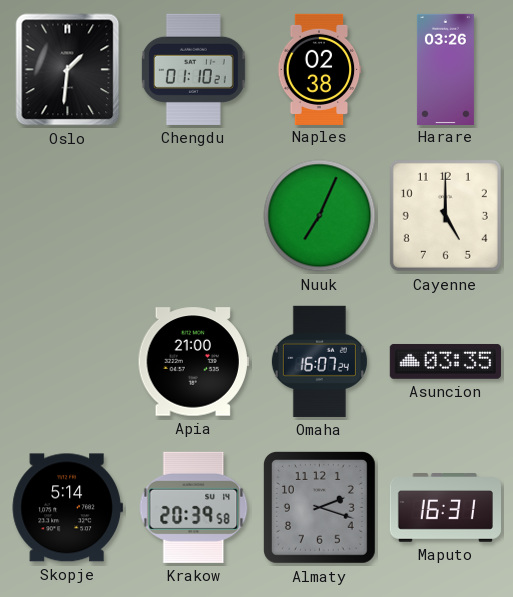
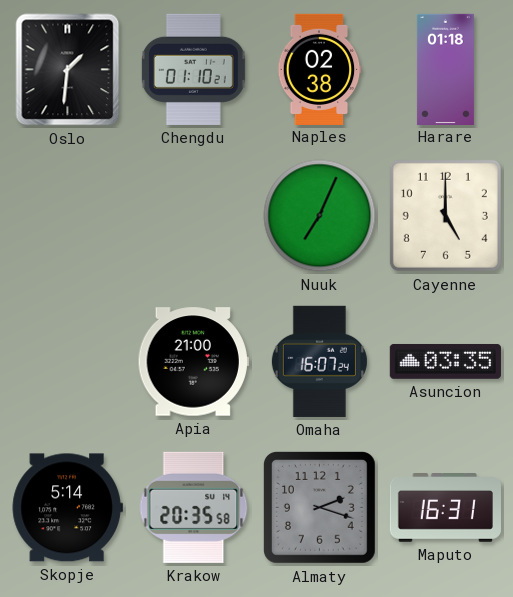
Harare: 03:26 -> 01:18 (445, 69)
Krakow: 20:39 -> 20:35 (194, 507)
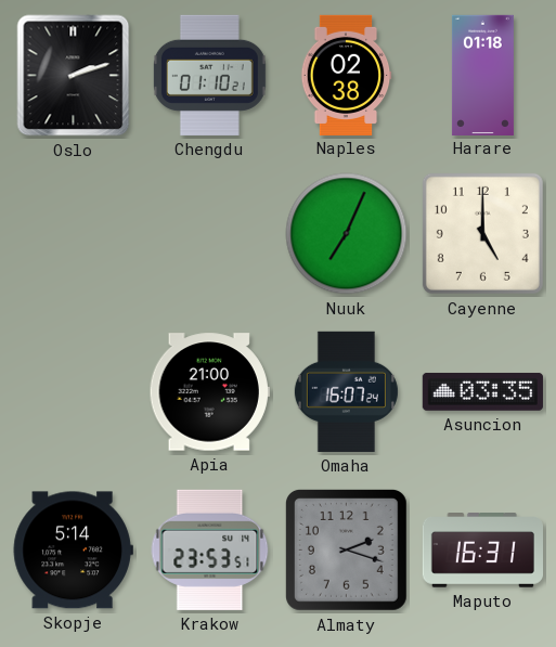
Oslo: 1:31 -> 2:12 (74, 76)
Krakow: 20:35 -> 23:53 (210, 549)
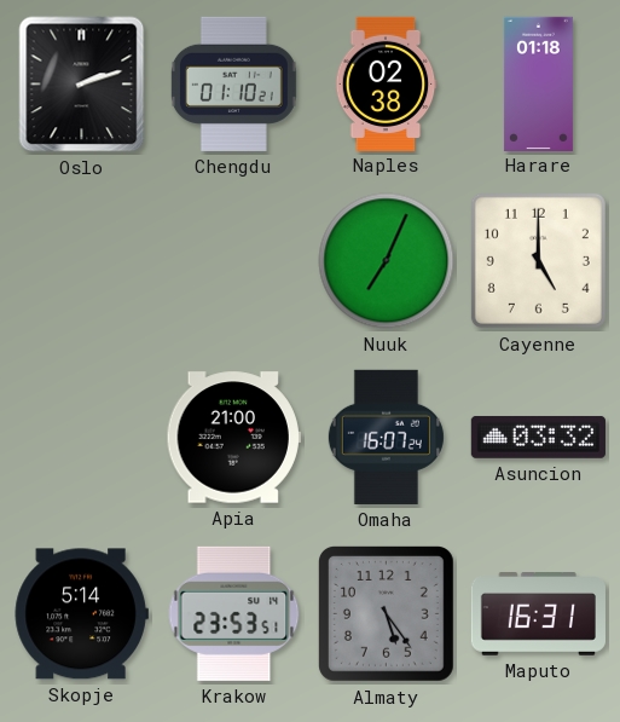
Asuncion: 03:35 -> 03:32 (538, 437)
Almaty: 2:18 -> 5:24 (386, 613)
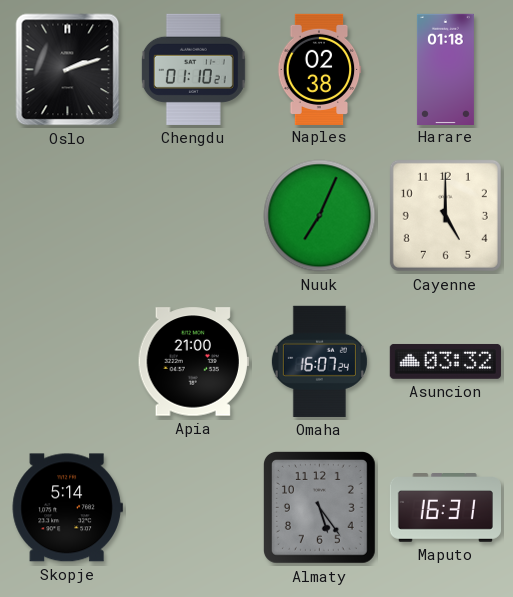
Krakow: 23:53 -> none (234, 613)
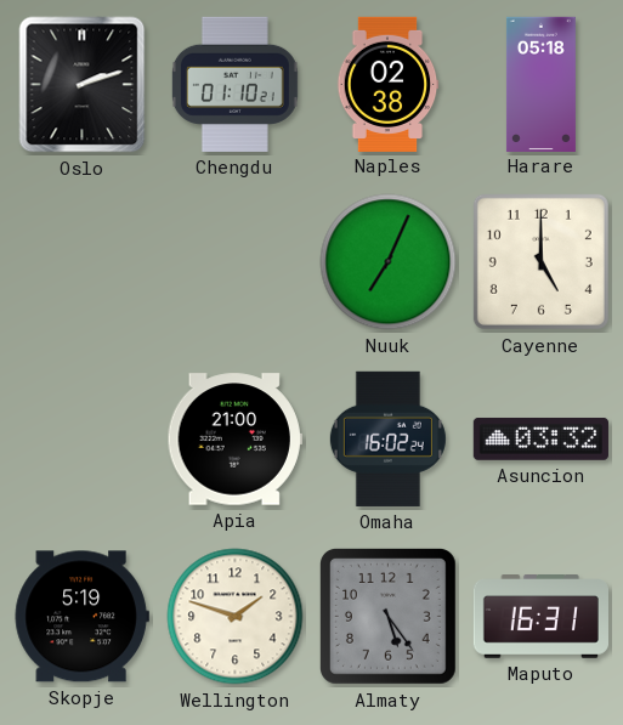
Harare: 01:18 -> 05:18 (540, 84)
Omaha: 16:07 -> 16:02 (387, 438)
Skopje: 5:14 -> 5:19 (81, 617)
Wellington: none -> 1:48 (236, 617)
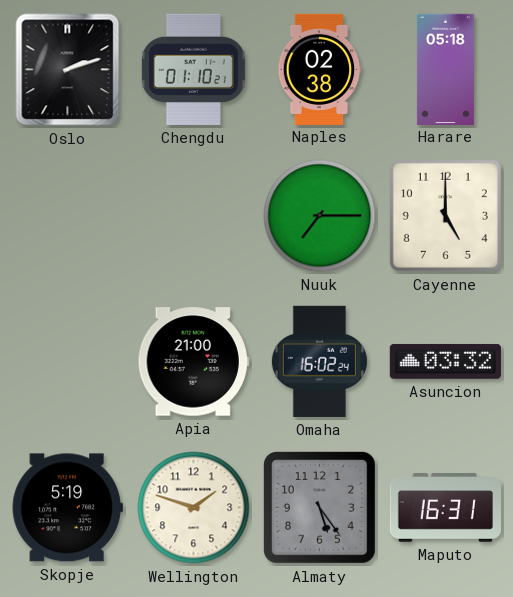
Nuuk: 7:04 -> 7:15 (320, 216)
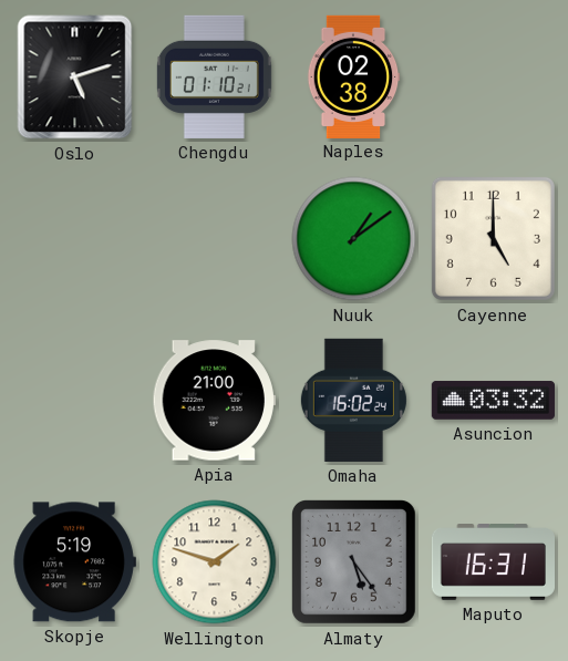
Oslo: 2:12 -> 5:12 (75, 78)
Harare: 05:18 -> none (445, 69)
Nuuk: 7:15 -> 1:09 (354, 239)
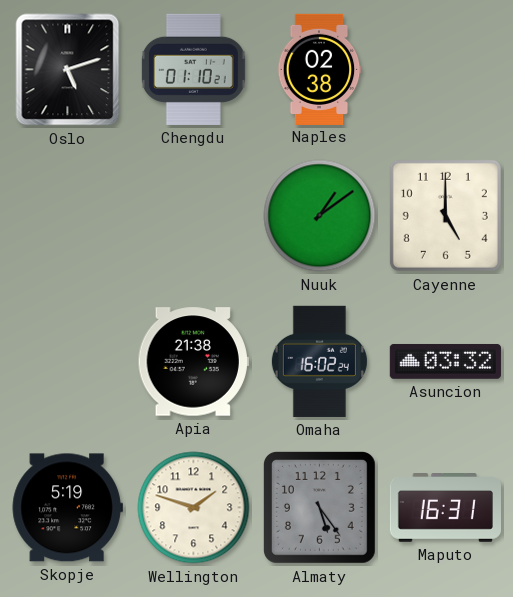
Apia: 21:00 -> 21:38 (193, 362)
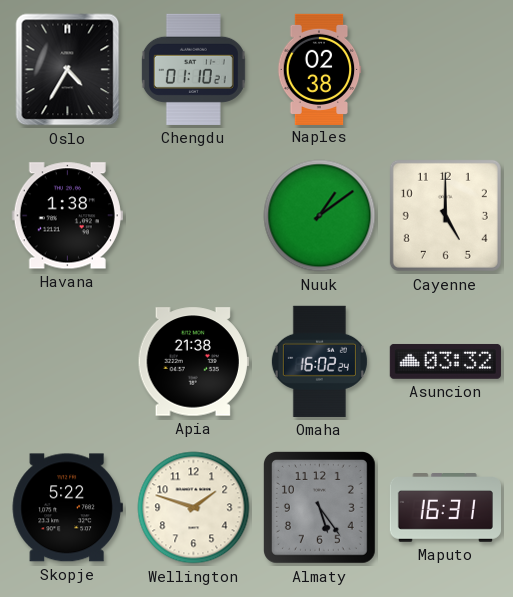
Oslo: 5:12 -> 4:35 (68, 70)
Havana: none -> 1:38 (67, 216)
Skopje: 5:19 -> 5:22 (67, 508)
